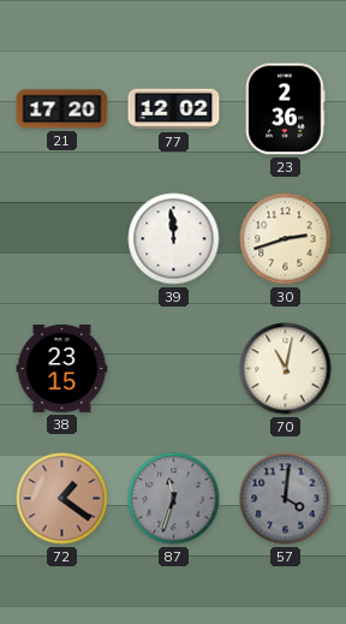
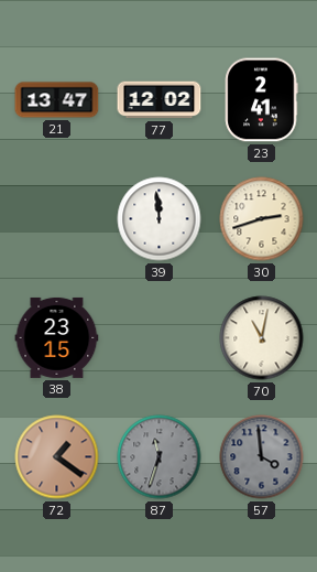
21: 17:20 -> 13:47 (57, 100)
23: 2:36 -> 2:41 (262, 100)
57: 4:01 -> 3:59 (262, 457)
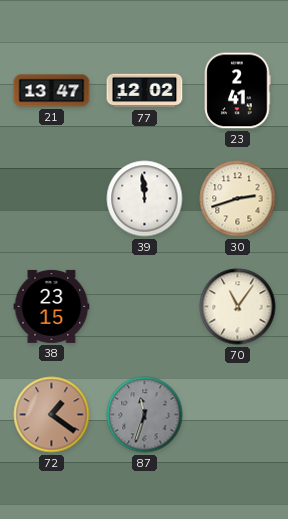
70: 11:02 -> 11:06 (238, 307)
57: 3:59 -> none (262, 457)
